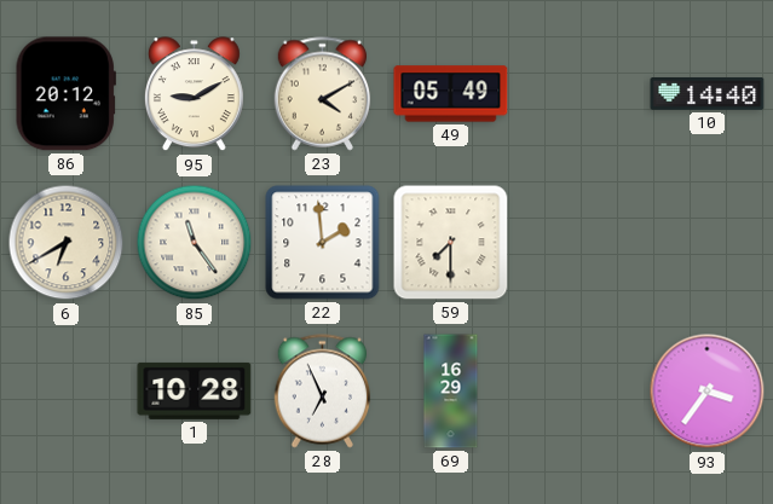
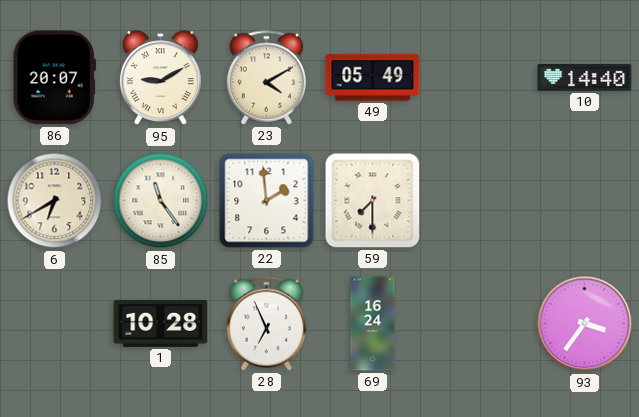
86: 20:12 -> 20:07 (54, 78)
69: 16:29 -> 16:24 (373, 324)
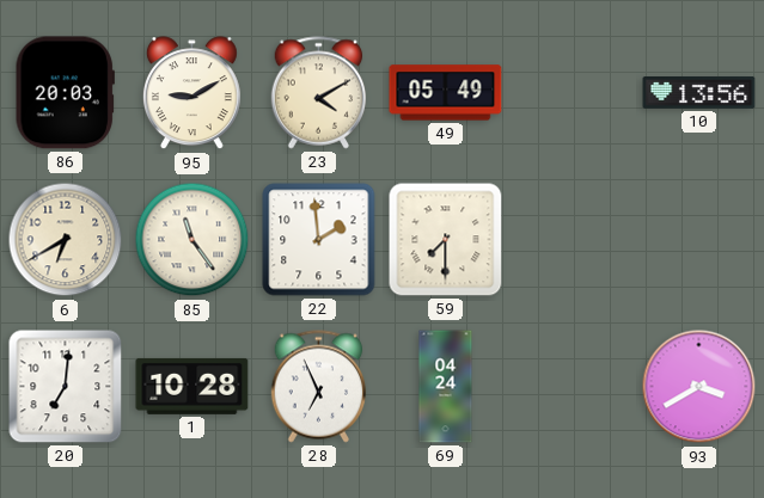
86: 20:07 -> 20:03 (65, 93)
10: 14:40 -> 13:56 (699, 93)
20: none -> 7:01 (66, 387)
69: 16:24 -> 04:24 (446, 387)
93: 3:36 -> 3:40 (699, 387)
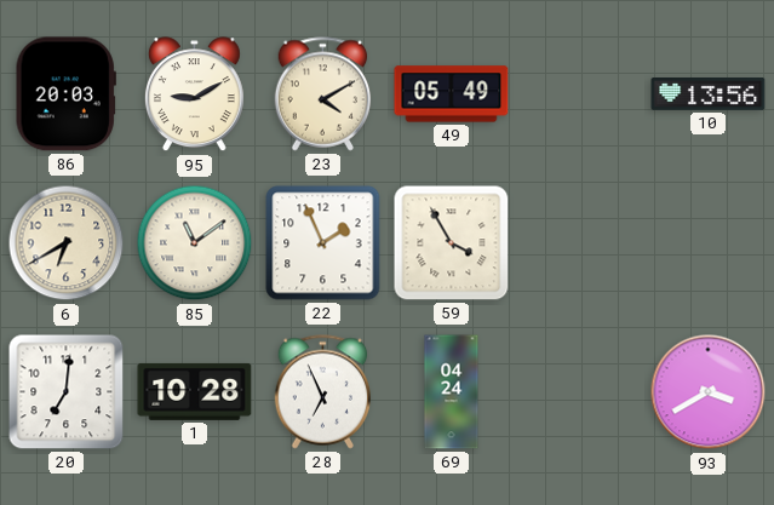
85: 11:24 -> 11:09 (195, 243)
22: 1:59 -> 1:56 (323, 243)
59: 7:30 -> 3:55 (452, 243)
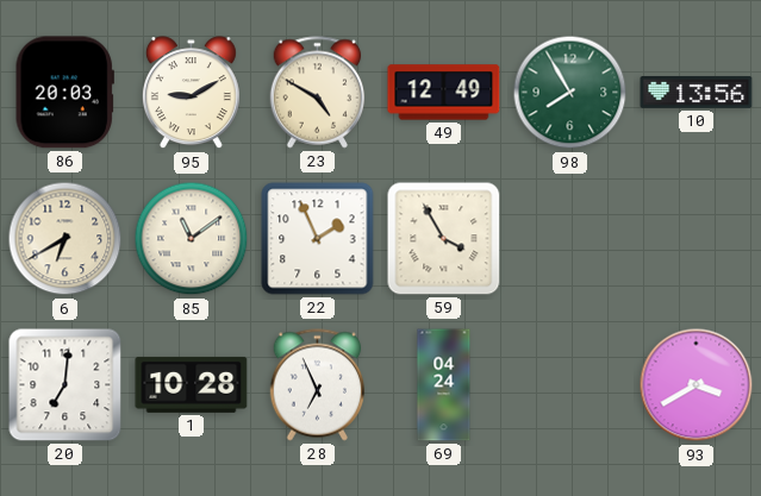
23: 4:10 -> 4:50 (318, 93)
49: 05:49 -> 12:49 (444, 93)
98: none -> 7:55 (570, 93)
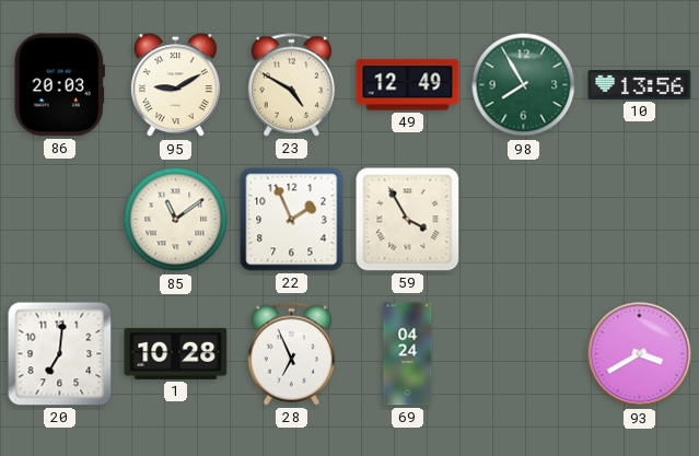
6: 6:40 -> none (66, 239)
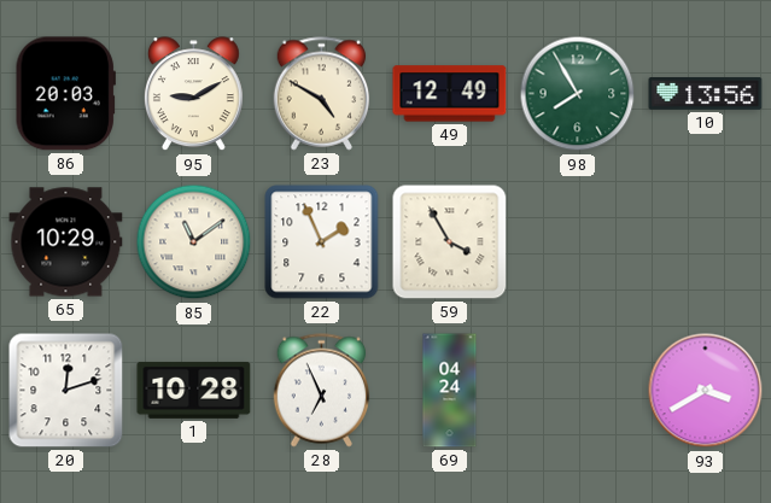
65: none -> 10:29 (66, 242)
20: 7:01 -> 12:12 (66, 391)
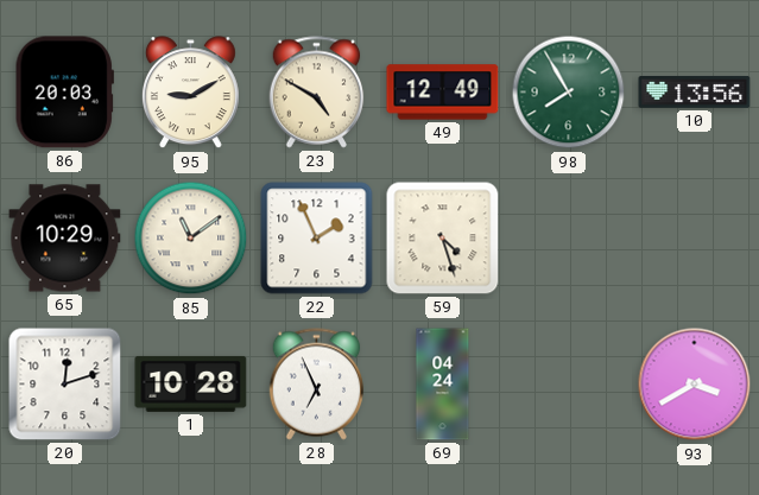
59: 3:55 -> 4:27 (443, 239)
